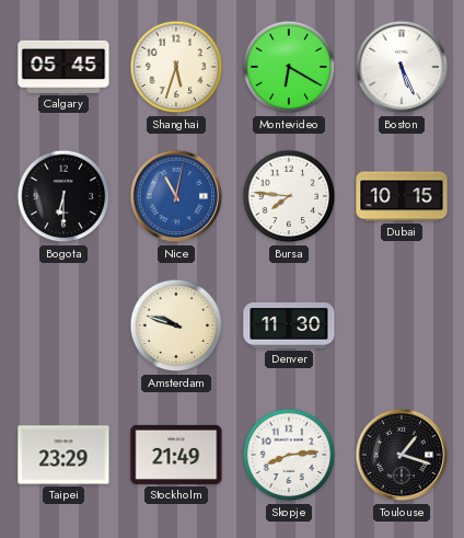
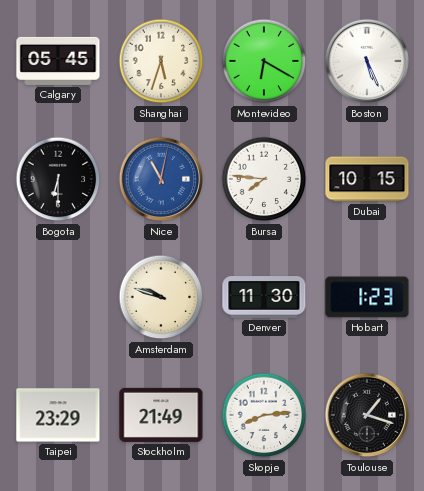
Hobart: none -> 1:23 (367, 297)
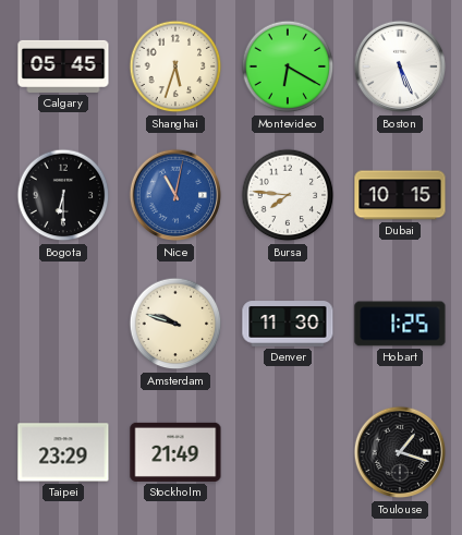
Hobart: 1:23 -> 1:25 (400, 324)
Skopje: 8:14 -> none (264, 415)
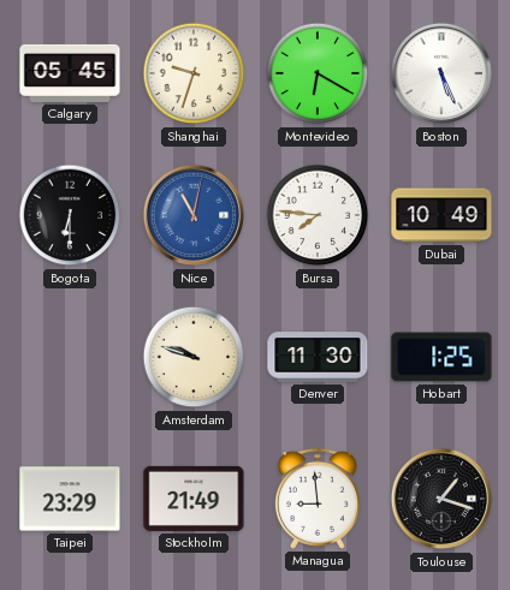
Shanghai: 5:33 -> 9:33 (194, 73)
Dubai: 10:15 -> 10:49 (441, 215)
Managua: none -> 8:59 (318, 499)
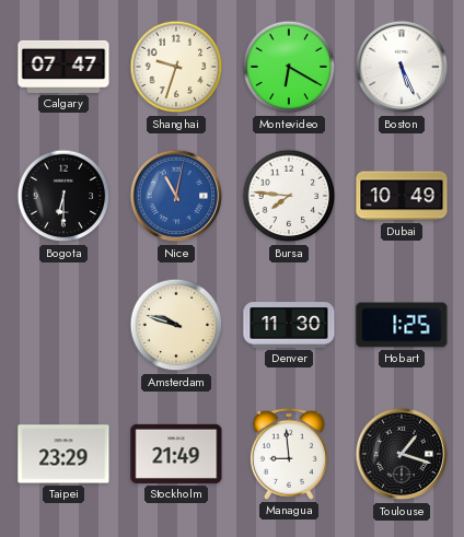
Calgary: 05:45 -> 07:47 (63, 67)
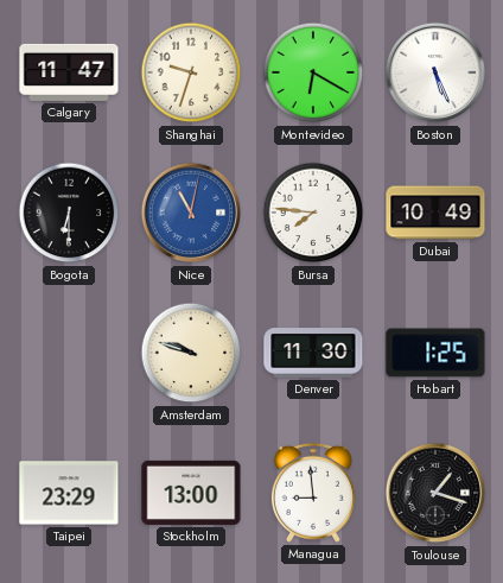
Calgary: 07:47 -> 11:47 (69, 72)
Stockholm: 21:49 -> 13:00 (191, 493)
